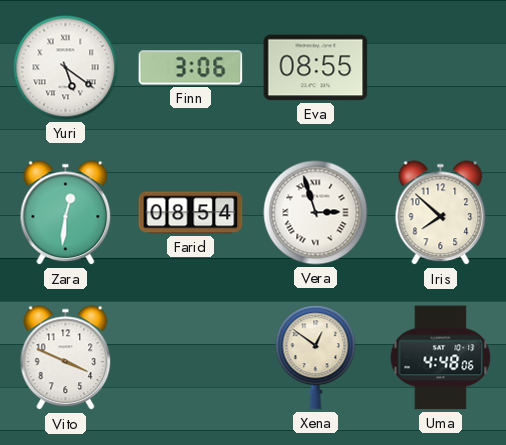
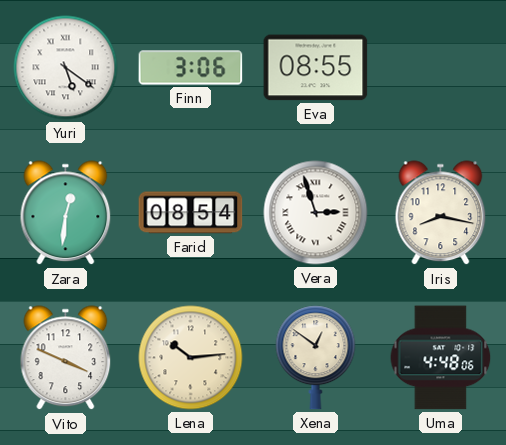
Iris: 7:52 -> 8:17 (441, 213)
Lena: none -> 10:14 (191, 358)
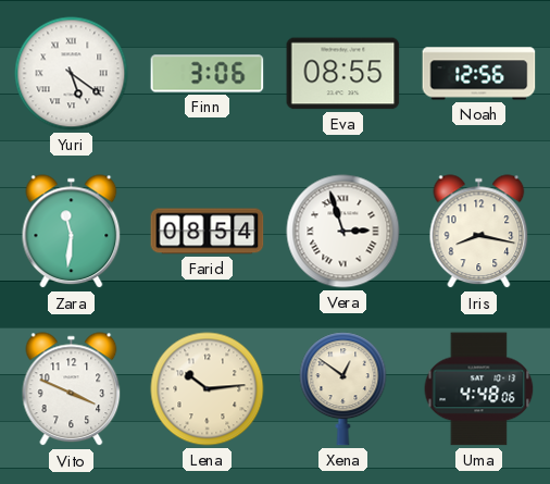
Noah: none -> 12:56 (479, 74)
Zara: 12:31 -> 11:31 (72, 232)
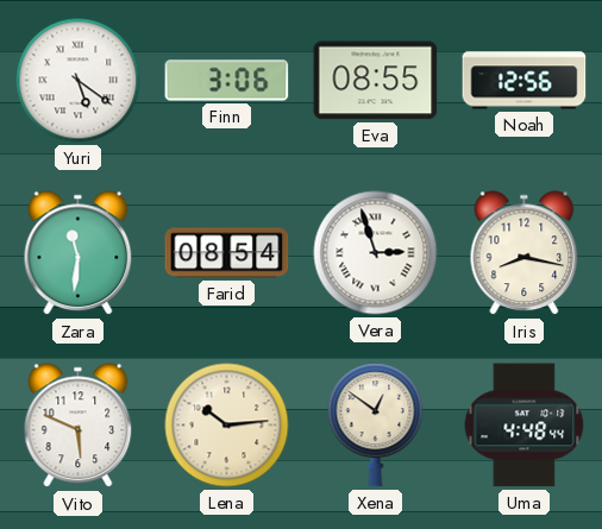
Vito: 3:49 -> 5:49 (79, 426)
Uma: 4:48:06 -> 4:48:44 (525, 426)
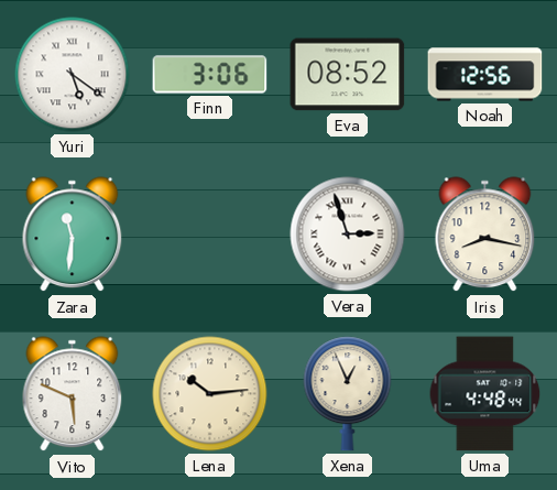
Eva: 08:55 -> 08:52 (348, 75)
Farid: 08:54 -> none (227, 253)
Xena: 12:51 -> 12:56 (348, 394)
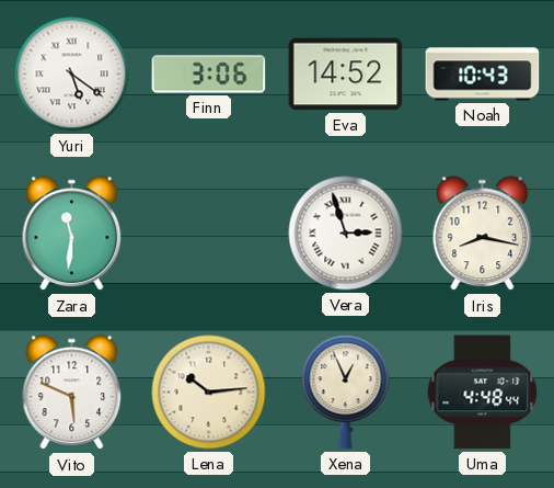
Eva: 08:52 -> 14:52 (346, 75)
Noah: 12:56 -> 10:43 (483, 75)
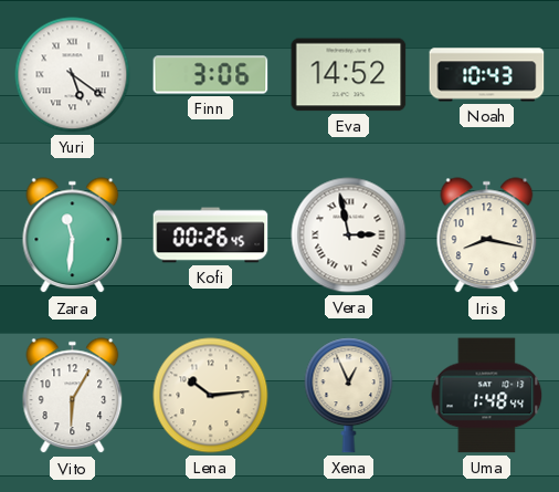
Kofi: none -> 00:26 (211, 235)
Vera: 2:57 -> 2:58 (349, 235)
Vito: 5:49 -> 6:05 (73, 396)
Uma: 4:48 -> 1:48 (487, 396)
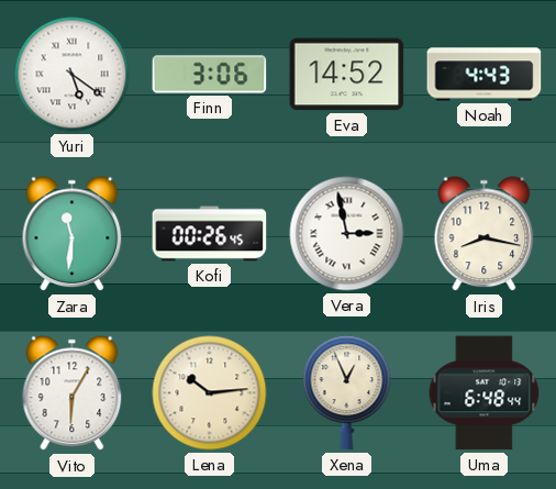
Noah: 10:43 -> 4:43 (485, 75)
Uma: 1:48 -> 6:48 (485, 393)
